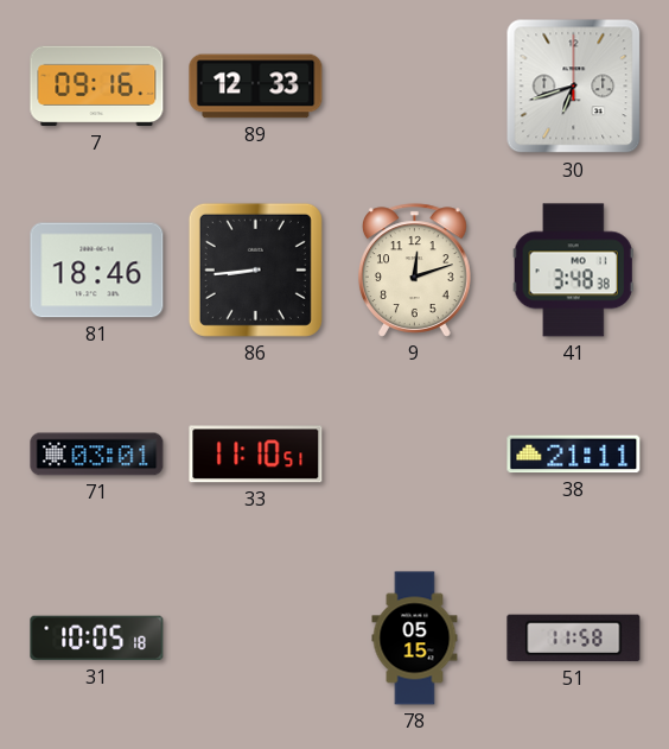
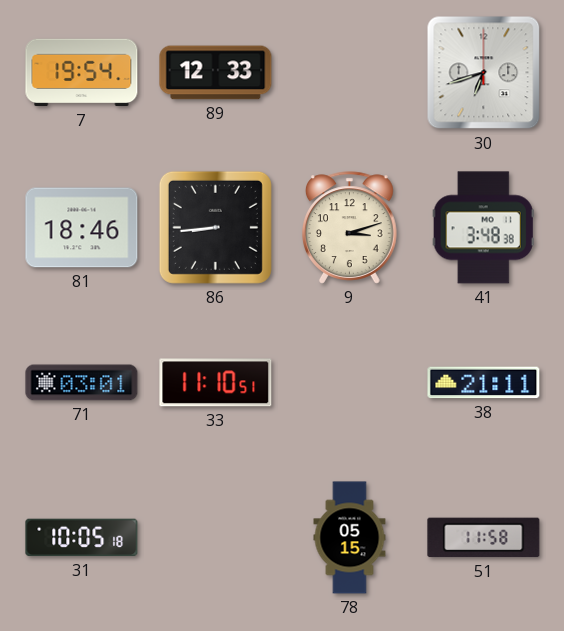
7: 09:16 -> 19:54 (82, 73)
9: 12:12 -> 3:12 (350, 228)
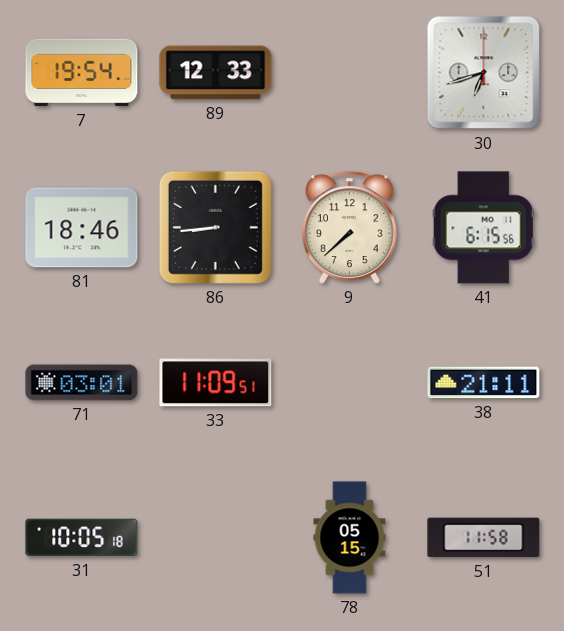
9: 3:12 -> 7:38 (350, 228)
41: 3:48 -> 6:15 (483, 228)
33: 11:10 -> 11:09 (216, 383)
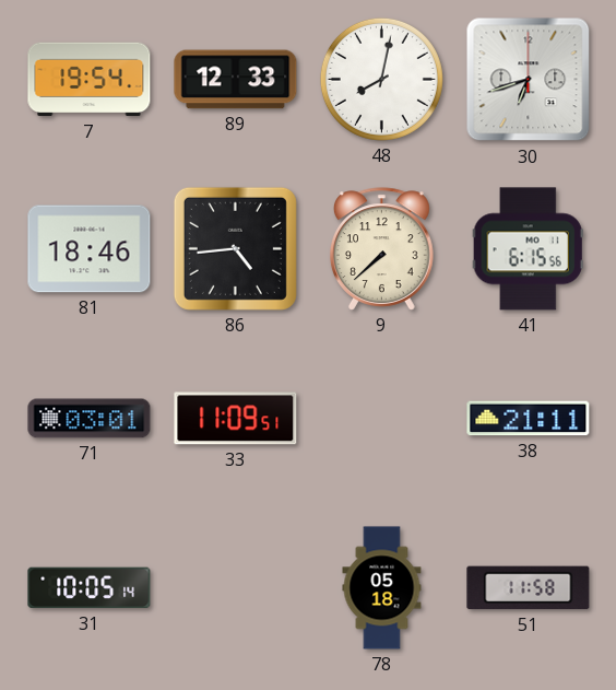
48: none -> 8:02 (381, 79)
86: 8:44 -> 4:44 (235, 248)
31: 10:05:18 -> 10:05:14 (90, 588)
78: 05:15 -> 05:18 (382, 588)
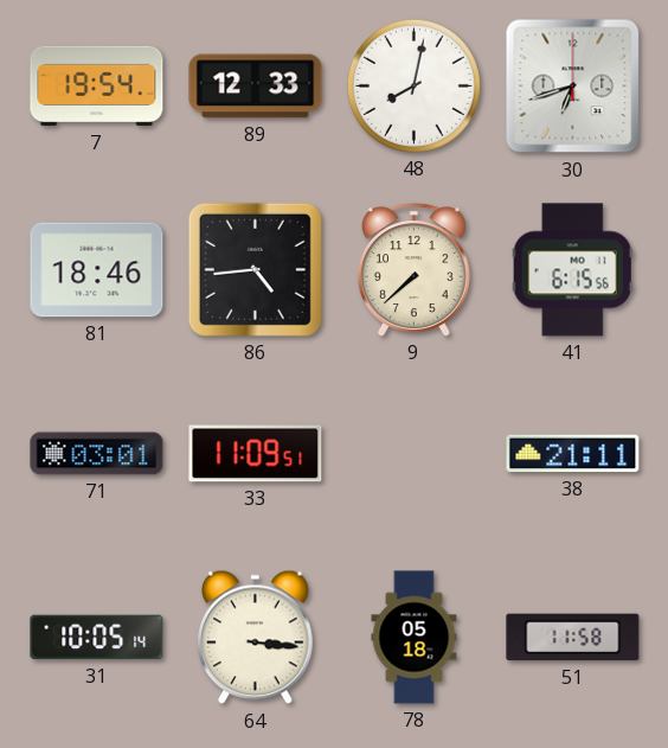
64: none -> 3:16 (256, 638)
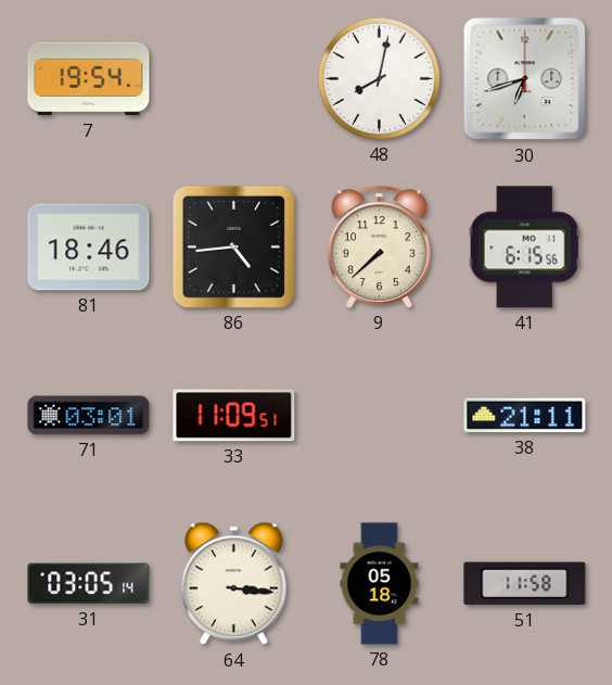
89: 12:33 -> none (256, 87)
31: 10:05 -> 03:05 (89, 584)
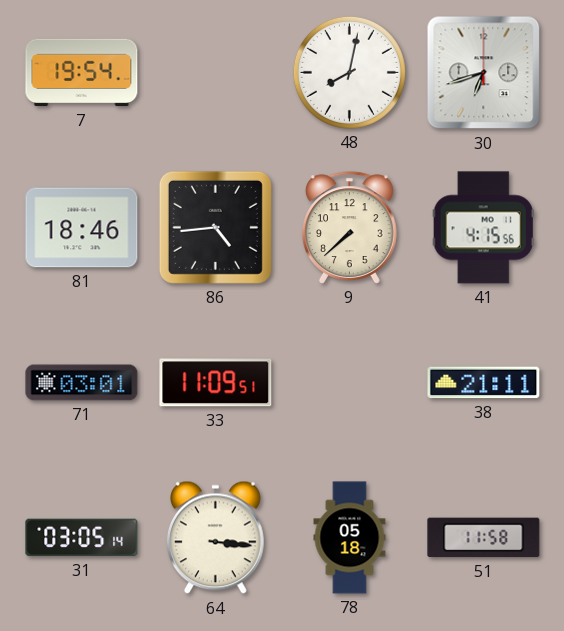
41: 6:15 -> 4:15 (483, 228)
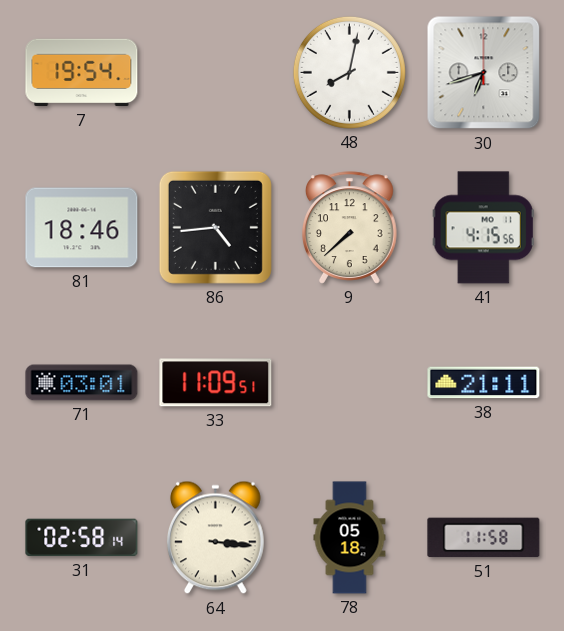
31: 03:05 -> 02:58 (82, 538)
